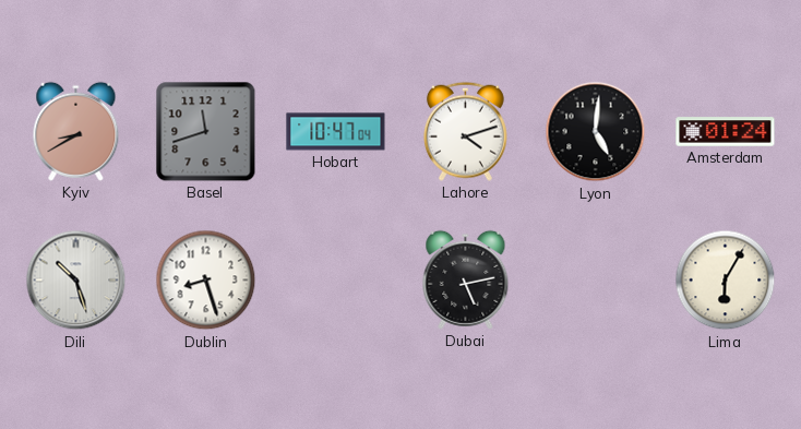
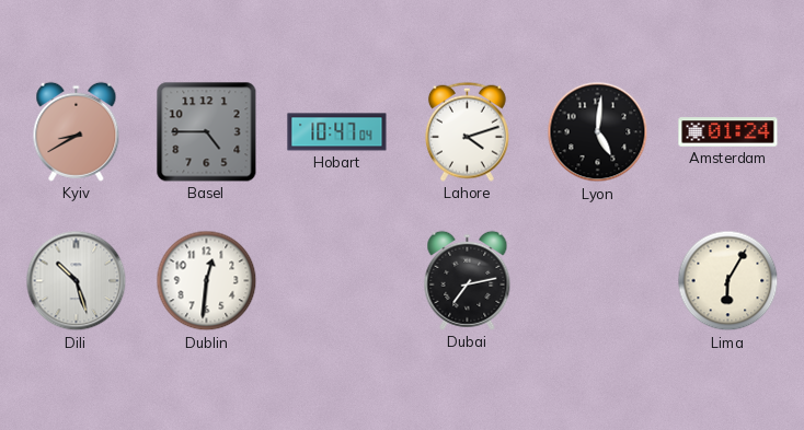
Basel: 11:42 -> 4:45 (207, 132)
Dublin: 8:27 -> 12:31 (207, 281)
Dubai: 5:13 -> 7:13 (468, 280)
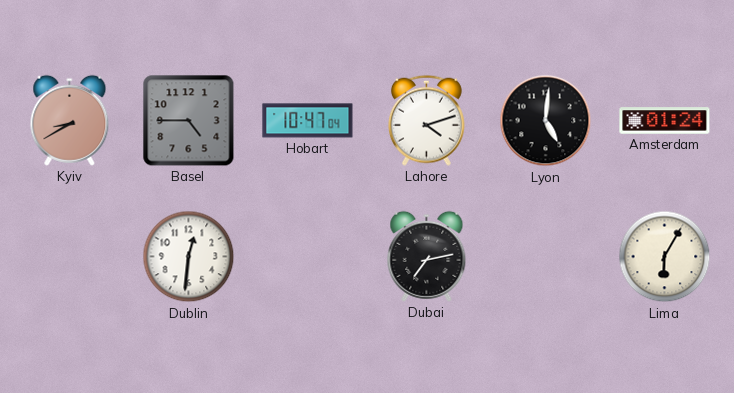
Dili: 10:27 -> none (77, 281)
